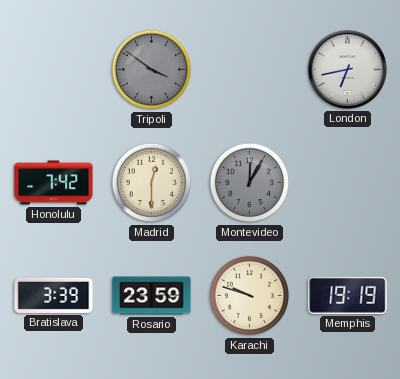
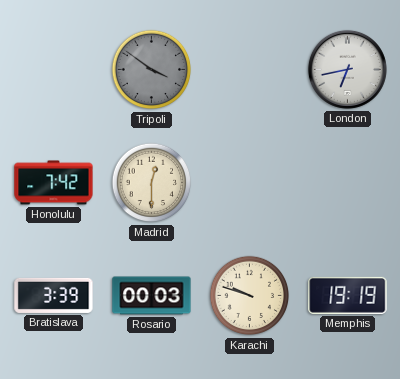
Montevideo: 12:05 -> none (250, 183)
Rosario: 23:59 -> 00:03 (152, 296)
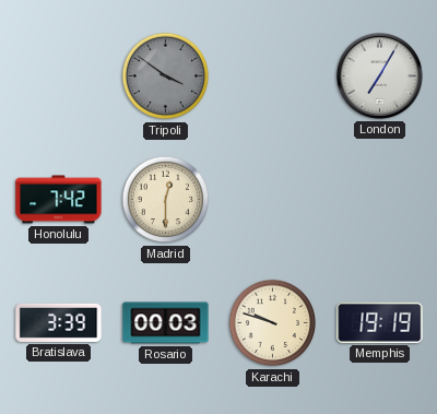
London: 6:43 -> 7:05 (379, 75)
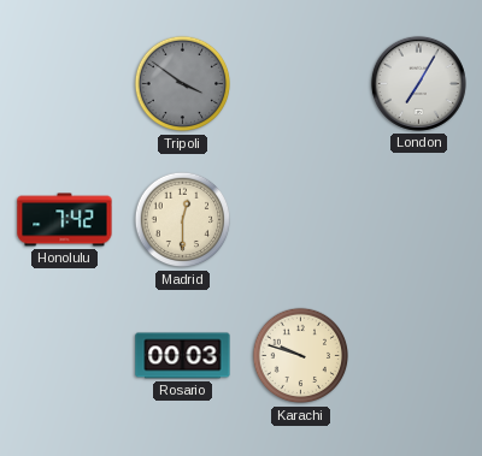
Bratislava: 3:39 -> none (59, 322)
Memphis: 19:19 -> none (380, 322)
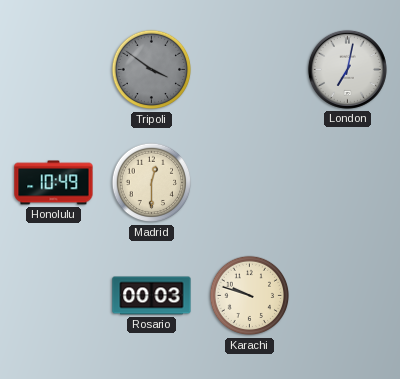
London: 7:05 -> 7:02 (347, 69)
Honolulu: 7:42 -> 10:49 (54, 183)
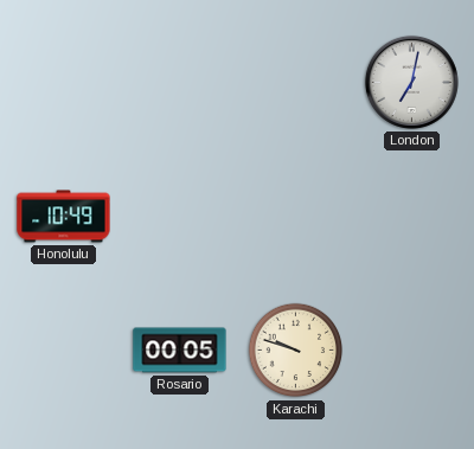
Tripoli: 3:51 -> none (152, 70)
Madrid: 12:30 -> none (152, 183)
Rosario: 00:03 -> 00:05 (180, 351)
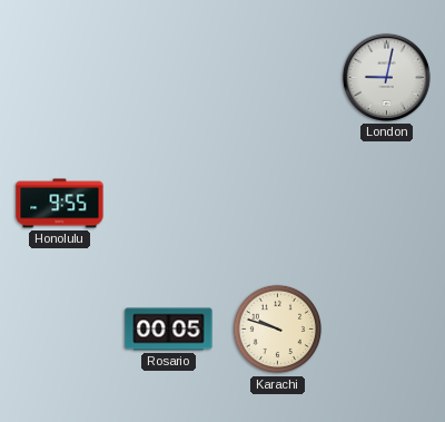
London: 7:02 -> 9:02 (386, 77)
Honolulu: 10:49 -> 9:55 (60, 204)
